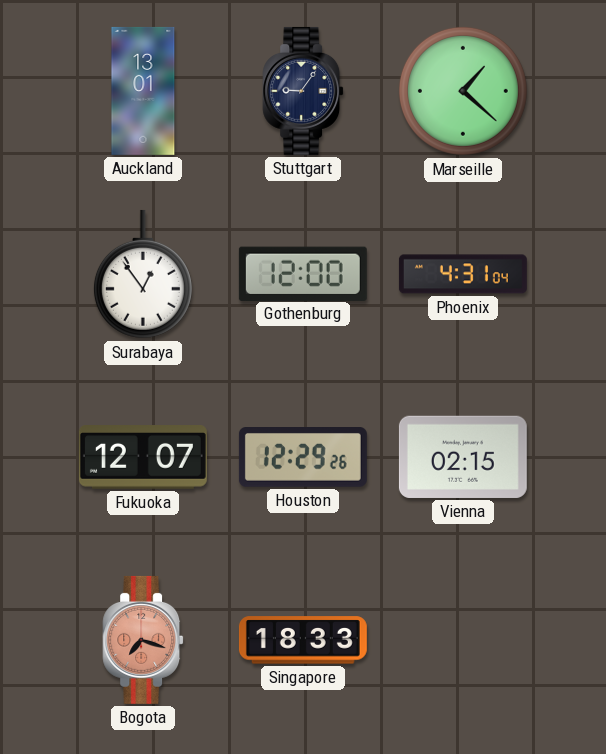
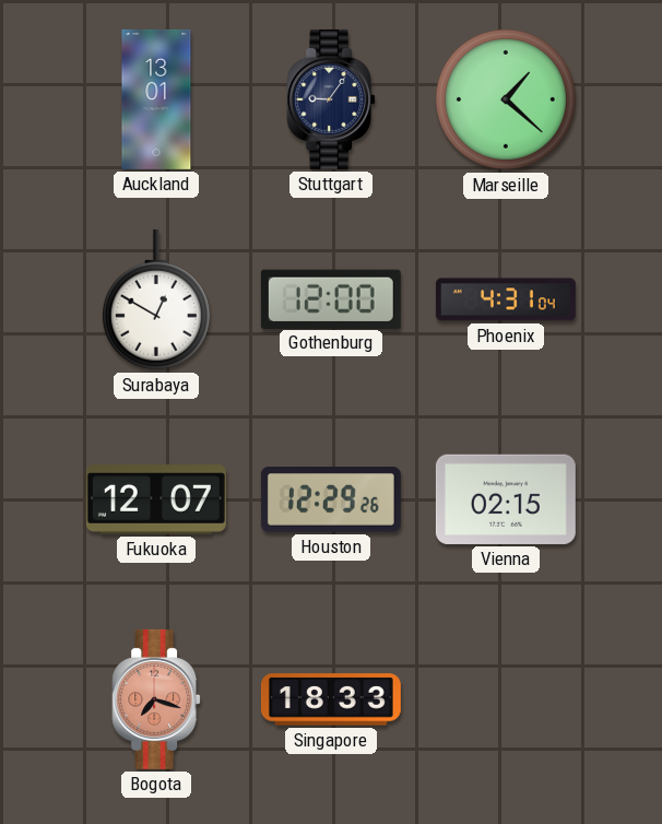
Surabaya: 12:54 -> 12:50 (156, 299)
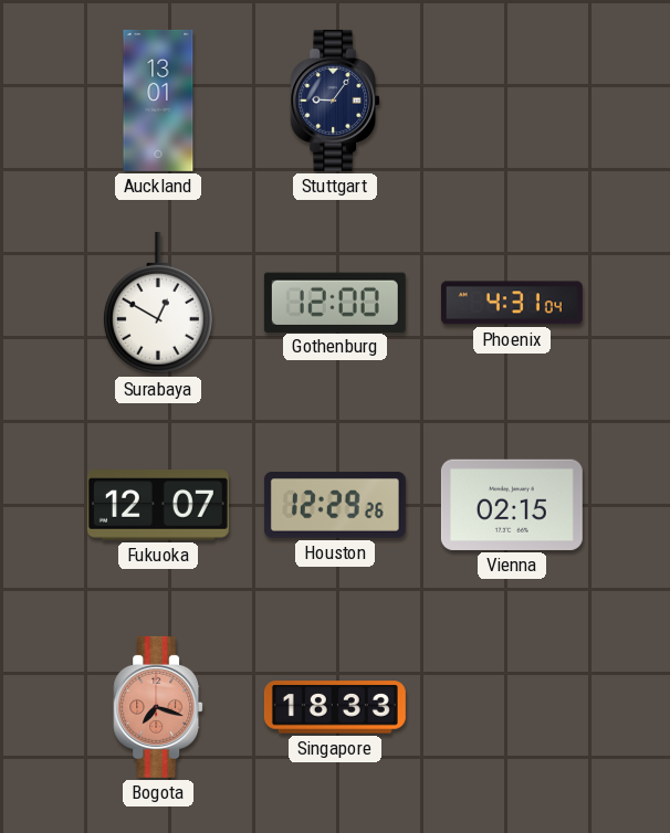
Marseille: 1:22 -> none (506, 99)
